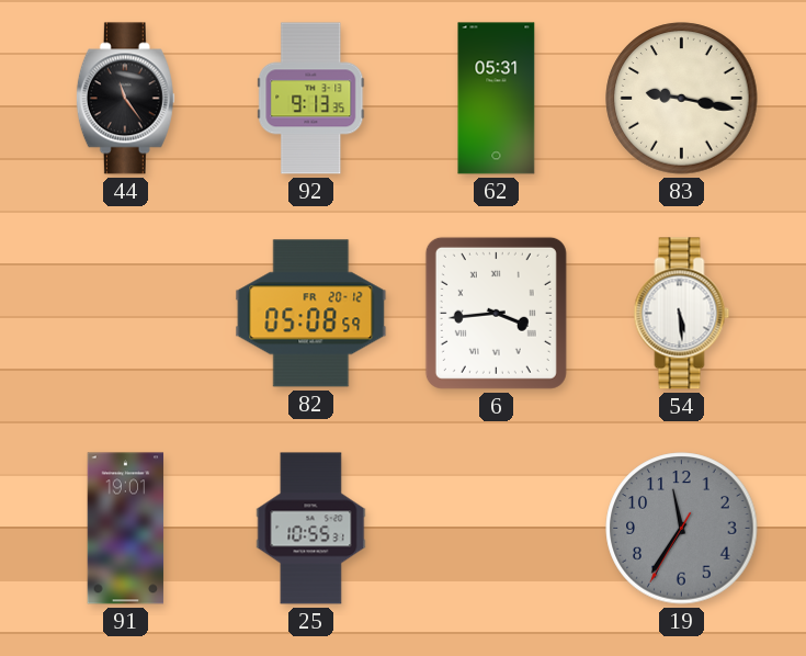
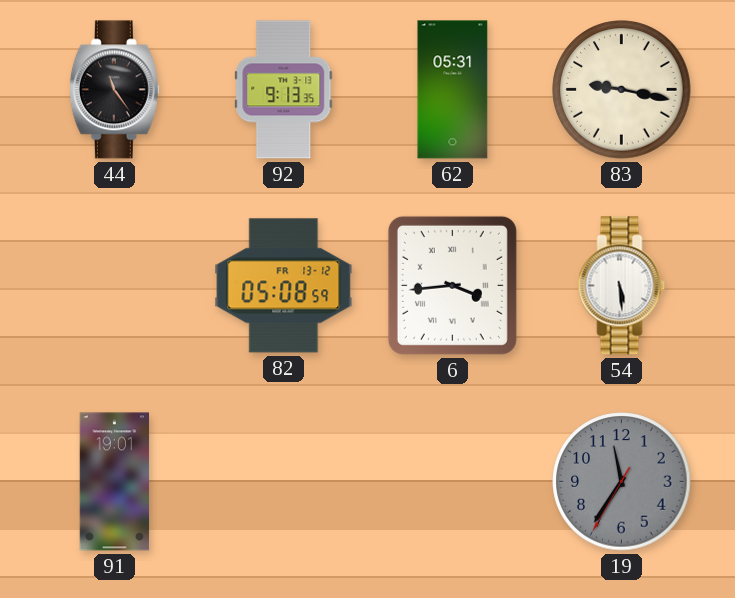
82 date: FR 20-12 -> FR 13-12 (284, 286)
25: 10:55 -> none (311, 529)
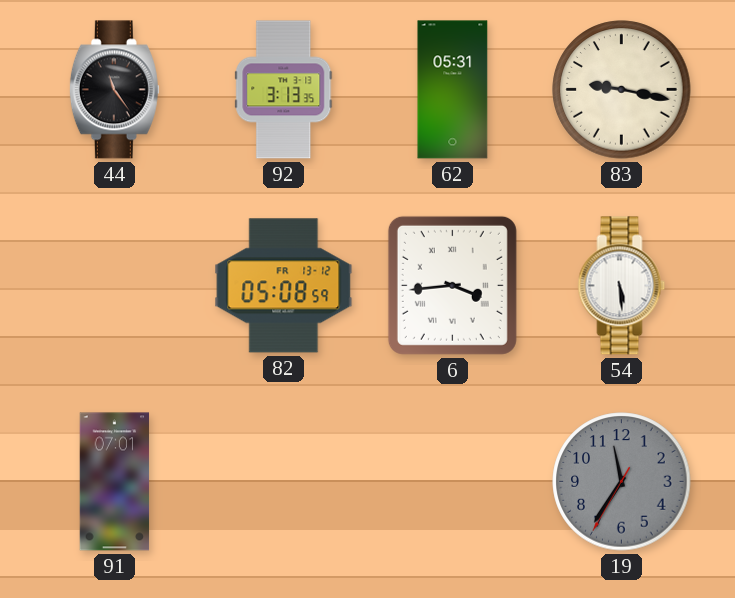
92: 9:13 -> 3:13 (284, 90)
91: 19:01 -> 07:01 (115, 482)
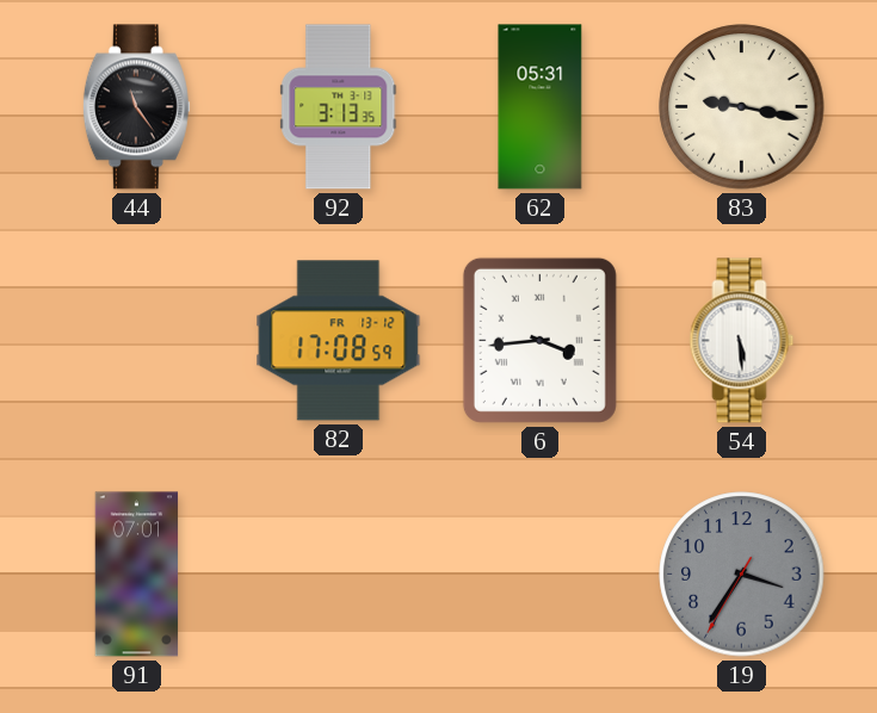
82: 05:08 -> 17:08 (339, 341)
19: 11:35 -> 3:35 (742, 575)
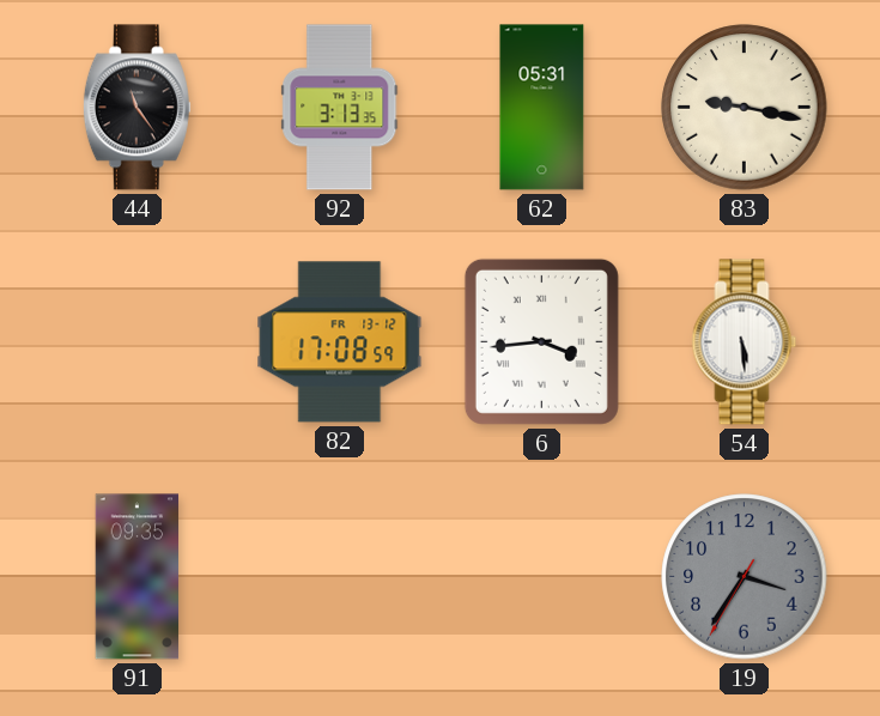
91: 07:01 -> 09:35 (138, 577)
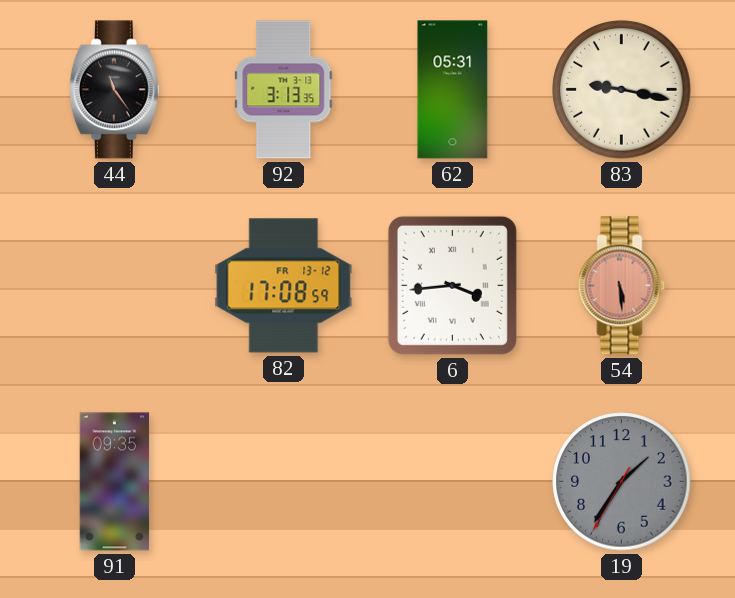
54 dial: white -> salmon (622, 286)
19: 3:35 -> 1:35 (622, 482)
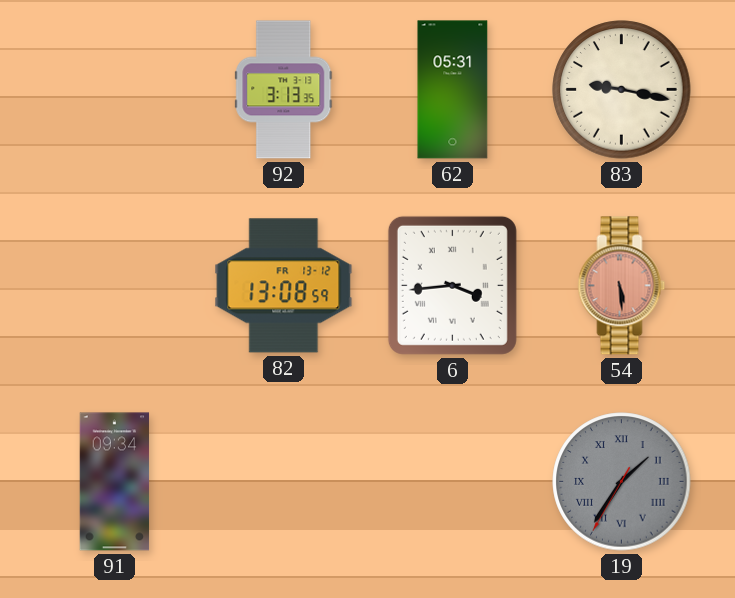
44: 11:24 -> none (114, 90)
82: 17:08 -> 13:08 (284, 286)
91: 09:35 -> 09:34 (115, 482)
19 numerals: Arabic -> Roman (622, 482)
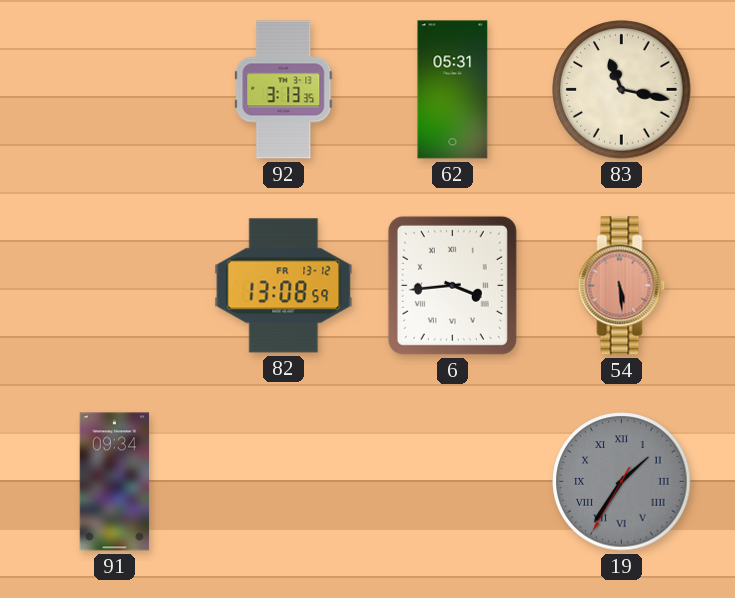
83: 9:17 -> 11:17 (622, 90)
